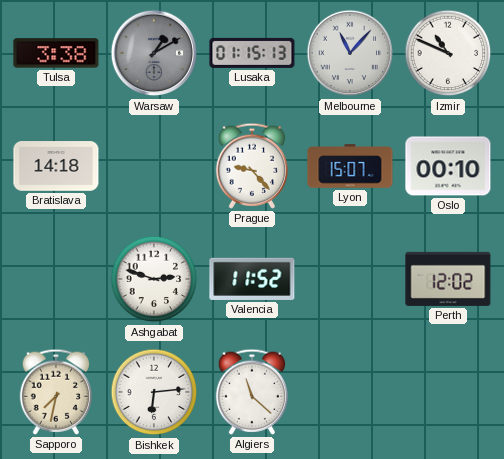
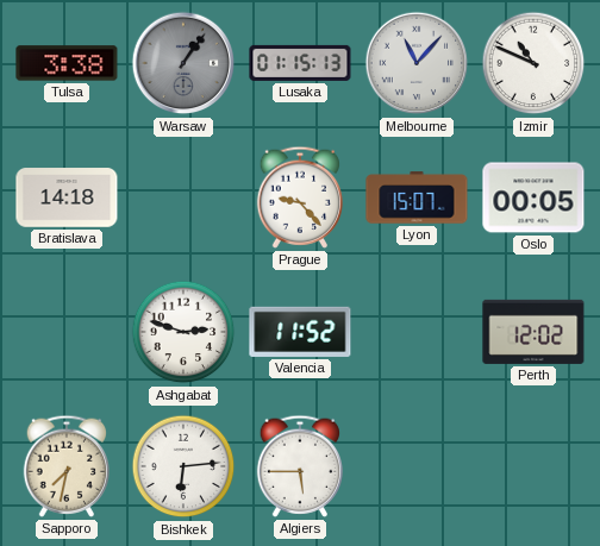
Warsaw: 1:10 -> 1:06 (183, 63)
Oslo: 00:10 -> 00:05 (533, 197)
Algiers: 11:22 -> 5:45 (299, 466)
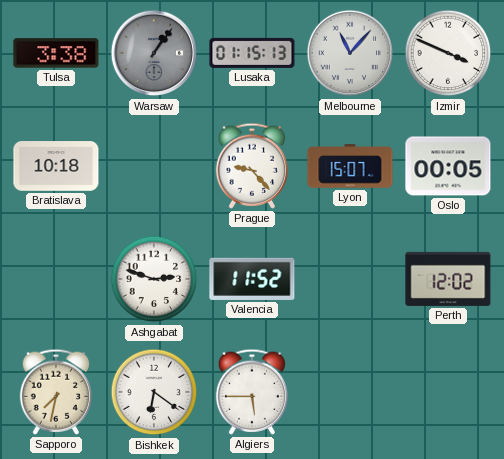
Izmir: 10:49 -> 3:49 (448, 53)
Bratislava: 14:18 -> 10:18 (56, 166)
Bishkek: 6:14 -> 6:21 (154, 392)
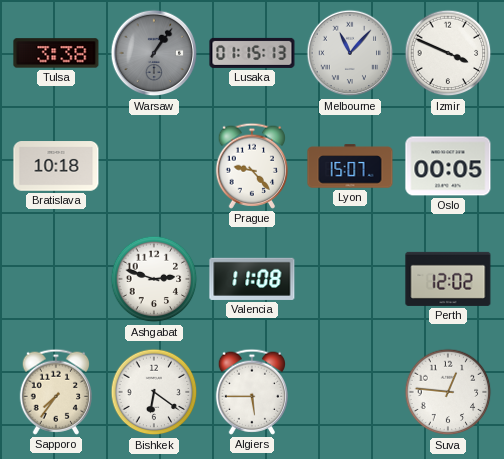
Valencia: 11:52 -> 11:08 (252, 279)
Sapporo: 7:32 -> 7:36 (55, 392)
Suva: none -> 12:46 (448, 392)
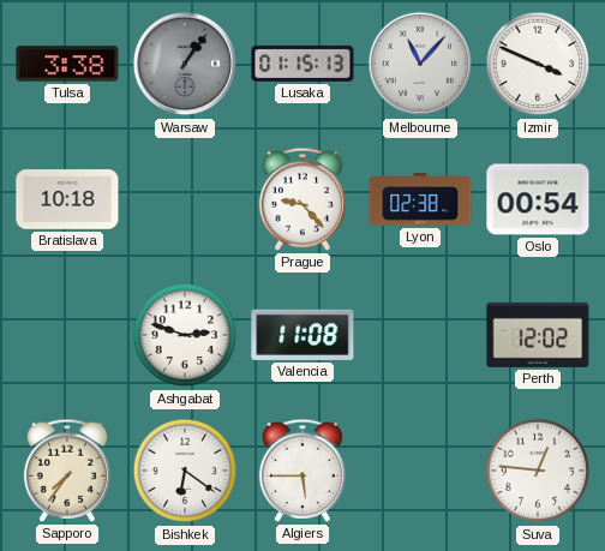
Lyon: 15:07 -> 02:38 (420, 199)
Oslo: 00:05 -> 00:54 (538, 199)
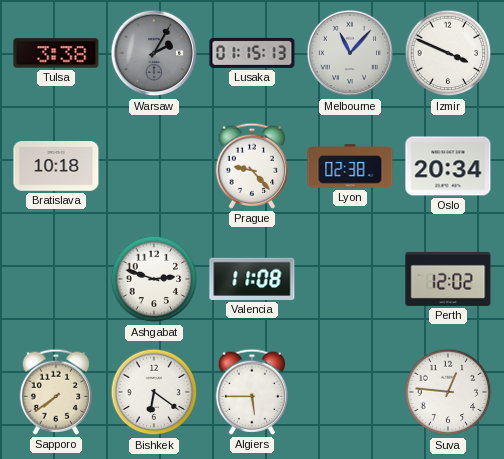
Warsaw: 1:06 -> 2:05 (154, 53)
Oslo: 00:54 -> 20:34 (448, 166)
Sapporo: 7:36 -> 7:39 (55, 392)
